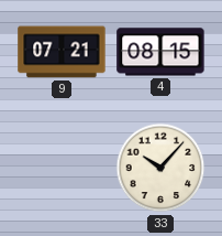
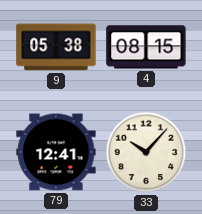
9: 07:21 -> 05:38 (56, 47)
79: none -> 12:41 (56, 152)
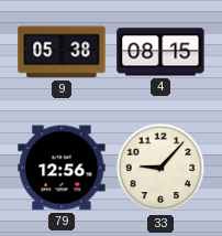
79: 12:41 -> 12:56 (62, 168)
33: 10:07 -> 9:07 (160, 168)
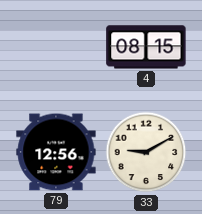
9: 05:38 -> none (62, 52)
33: 9:07 -> 9:10 (146, 152)
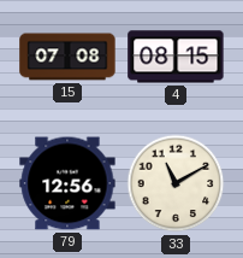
15: none -> 07:08 (67, 57)
33: 9:10 -> 11:10 (176, 183)
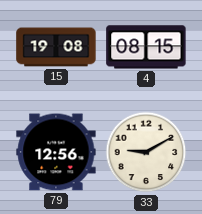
15: 07:08 -> 19:08 (56, 47)
33: 11:10 -> 9:10 (146, 152)
